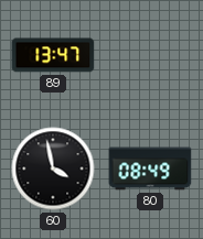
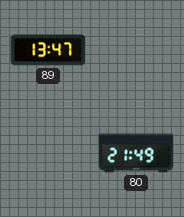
60: 3:58 -> none (53, 169)
80: 08:49 -> 21:49 (136, 153)
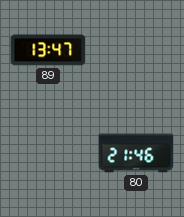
80: 21:49 -> 21:46 (136, 153)
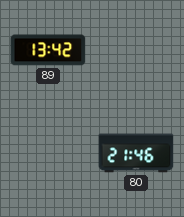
89: 13:47 -> 13:42 (48, 50)
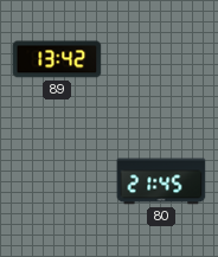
80: 21:46 -> 21:45 (161, 181)
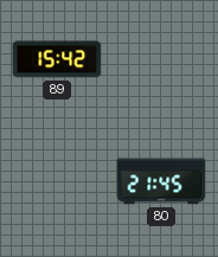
89: 13:42 -> 15:42 (57, 59)
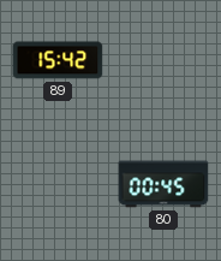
80: 21:45 -> 00:45 (163, 184)
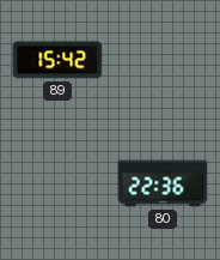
80: 00:45 -> 22:36 (163, 183)
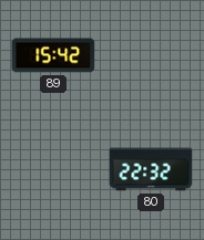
80: 22:36 -> 22:32 (151, 169)
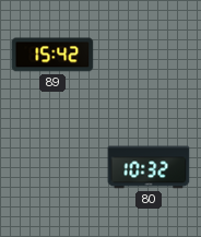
80: 22:32 -> 10:32 (149, 167)
